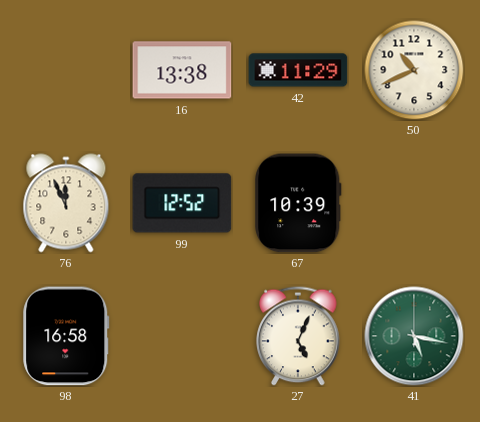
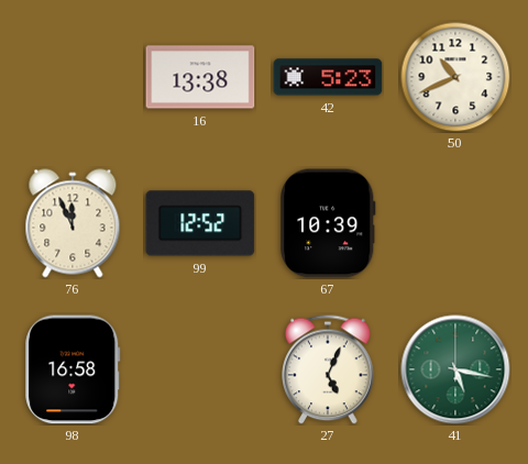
42: 11:29 -> 5:23 (328, 77)
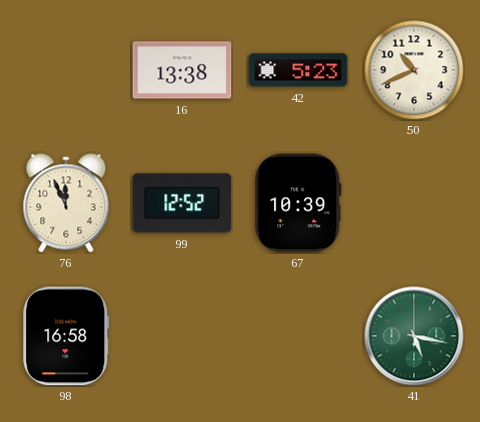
27: 5:04 -> none (328, 369)
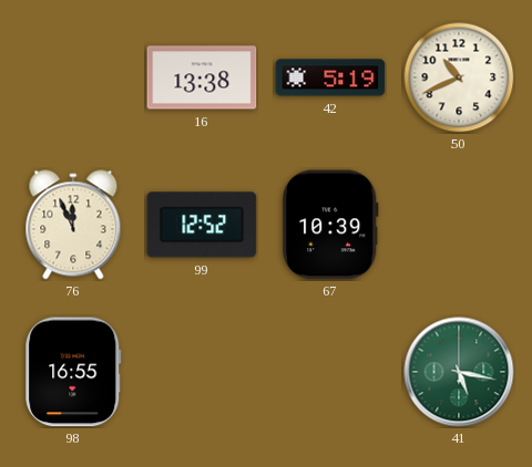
42: 5:23 -> 5:19 (330, 77)
98: 16:58 -> 16:55 (73, 372)
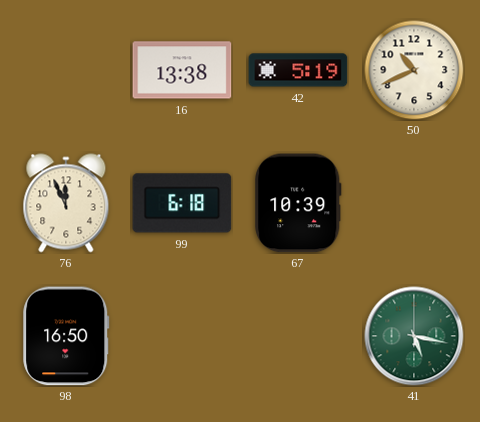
99: 12:52 -> 6:18 (182, 203)
98: 16:55 -> 16:50 (66, 336)
